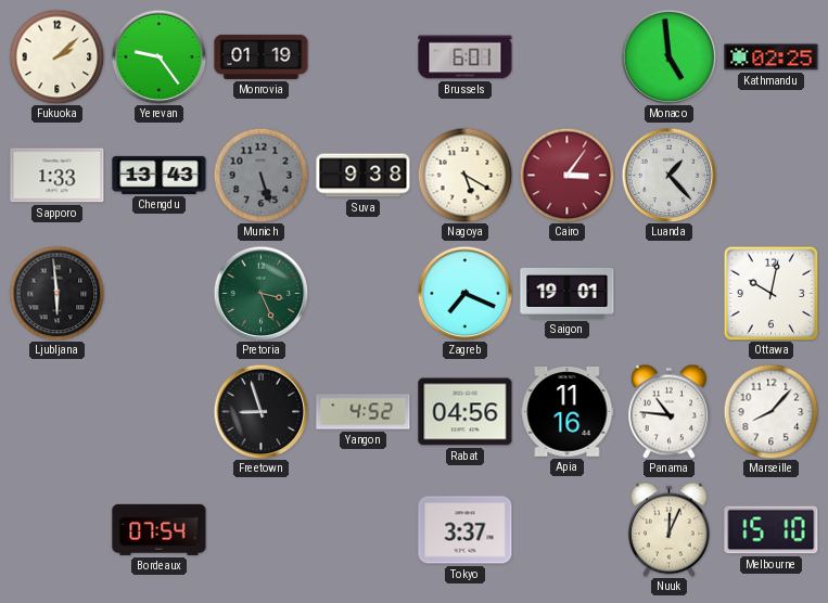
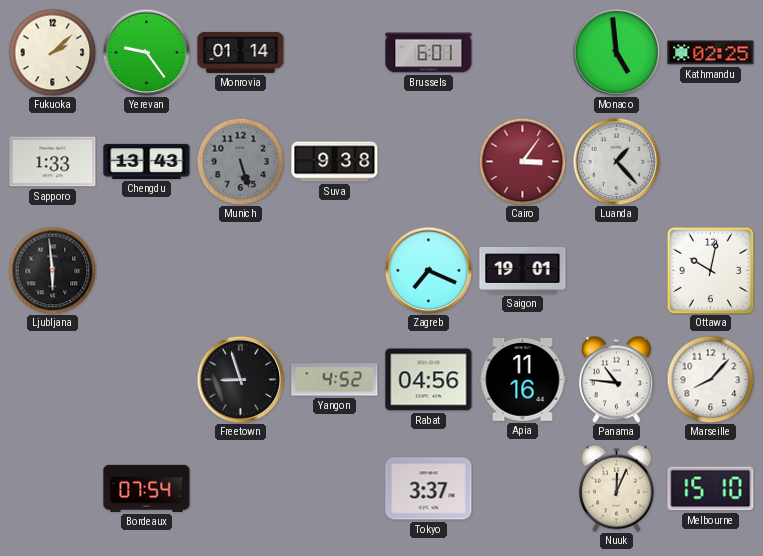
Monrovia: 01:19 -> 01:14 (241, 52)
Nagoya: 5:20 -> none (464, 175)
Pretoria: 3:26 -> none (260, 293)
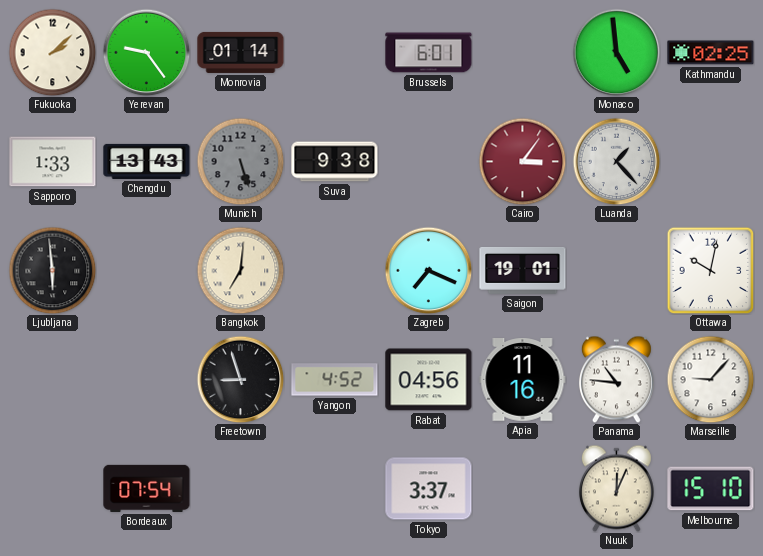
Bangkok: none -> 7:01 (240, 270)
Marseille: 8:07 -> 9:07 (710, 379)
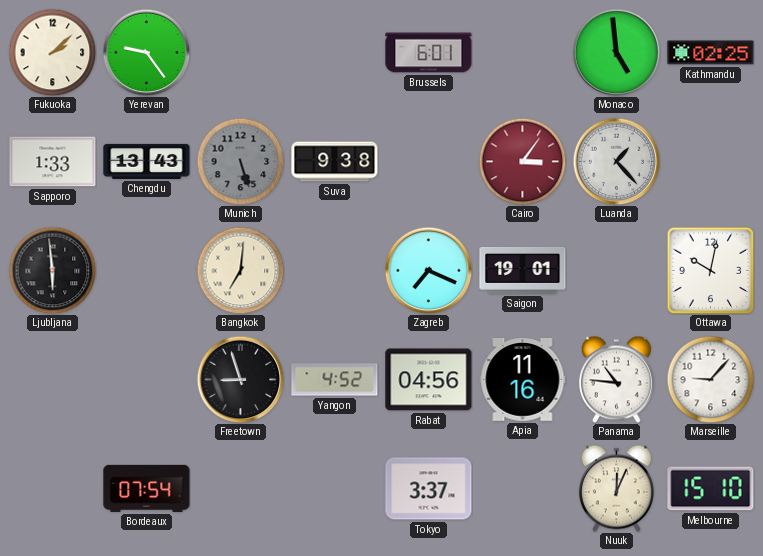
Monrovia: 01:14 -> none (241, 52)
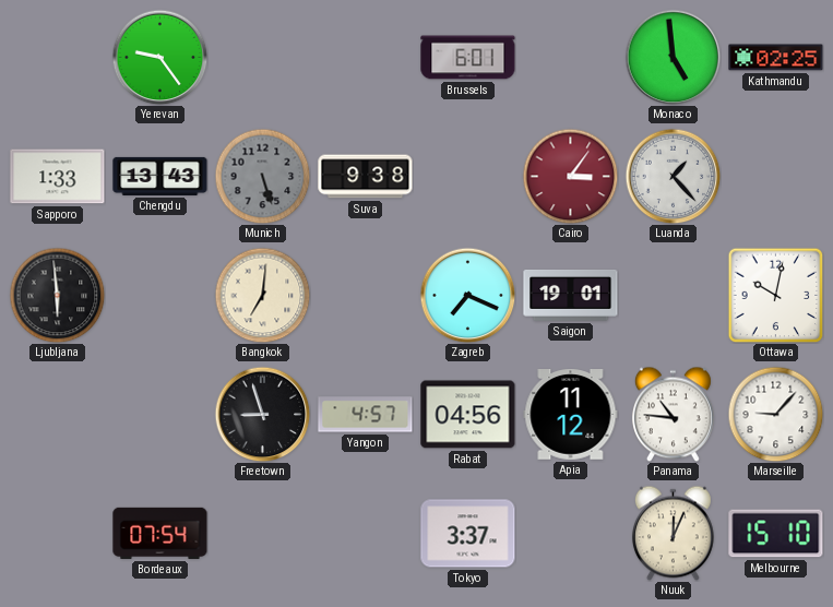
Fukuoka: 2:08 -> none (52, 52)
Yangon: 4:52 -> 4:57 (366, 415)
Apia: 11:16 -> 11:12 (571, 415)
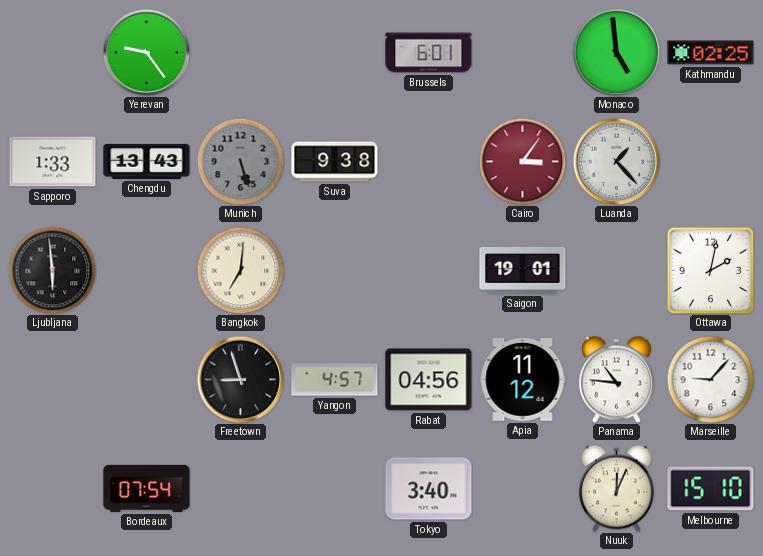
Zagreb: 7:19 -> none (467, 295)
Ottawa: 10:02 -> 2:02 (710, 270)
Tokyo: 3:37 -> 3:40 (429, 489)
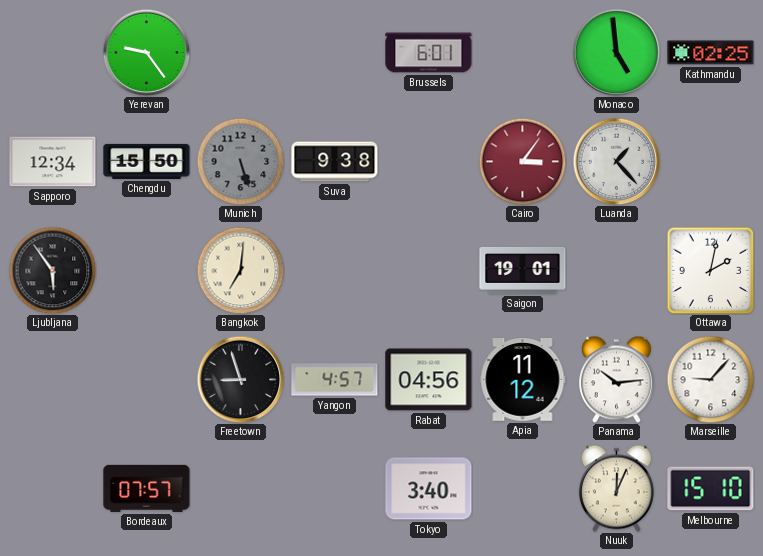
Sapporo: 1:33 -> 12:34 (53, 162)
Chengdu: 13:43 -> 15:50 (147, 161)
Ljubljana: 5:59 -> 5:54 (52, 270)
Panama: 10:46 -> 10:14 (616, 379)
Bordeaux: 07:54 -> 07:57 (147, 488)
